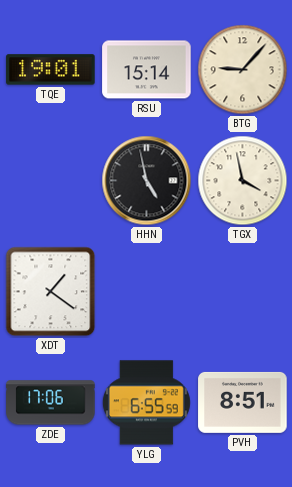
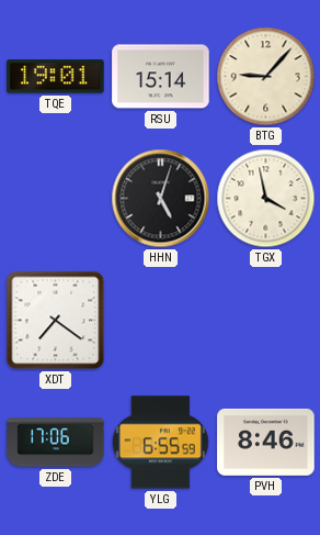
HHN: 4:58 -> 5:03 (161, 199)
XDT: 1:21 -> 7:21 (56, 321)
PVH: 8:51 -> 8:46 (266, 442)
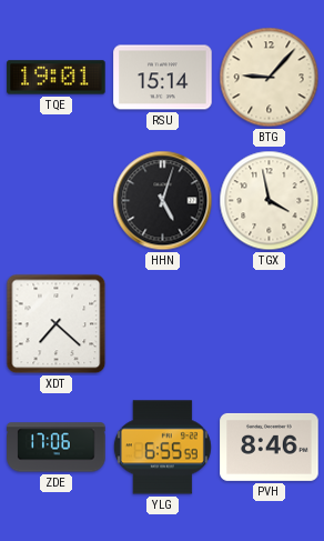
XDT: 7:21 -> 7:22 (57, 324)
